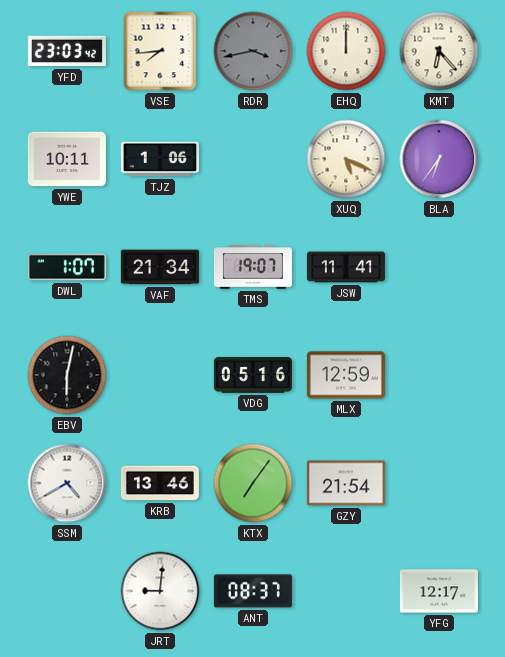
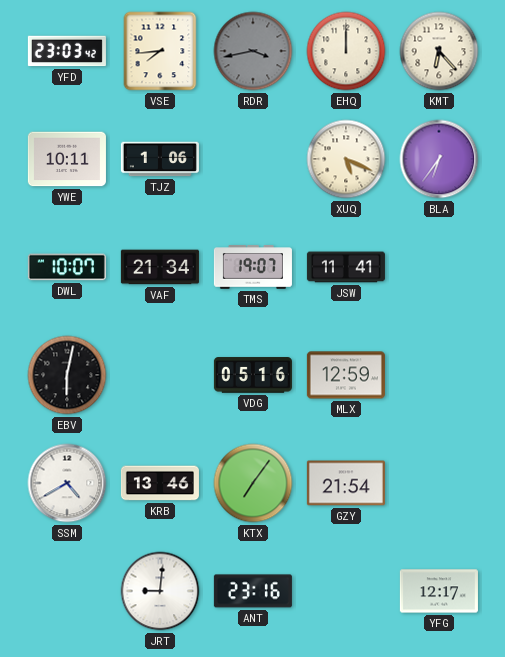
DWL: 1:07 -> 10:07 (67, 267)
ANT: 08:37 -> 23:16 (253, 591)
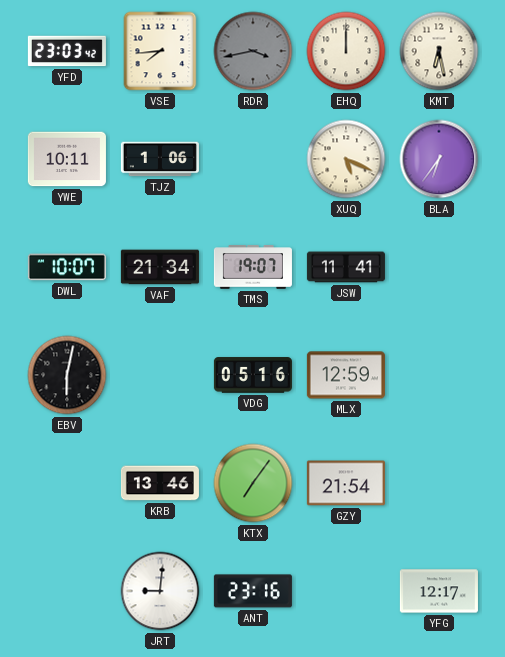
KMT: 6:23 -> 6:28 (439, 51)
SSM: 4:40 -> none (67, 483)
